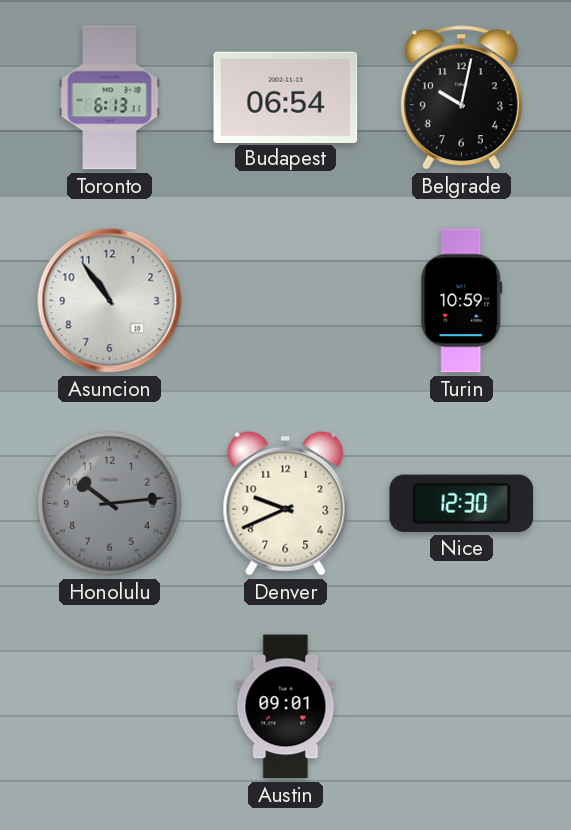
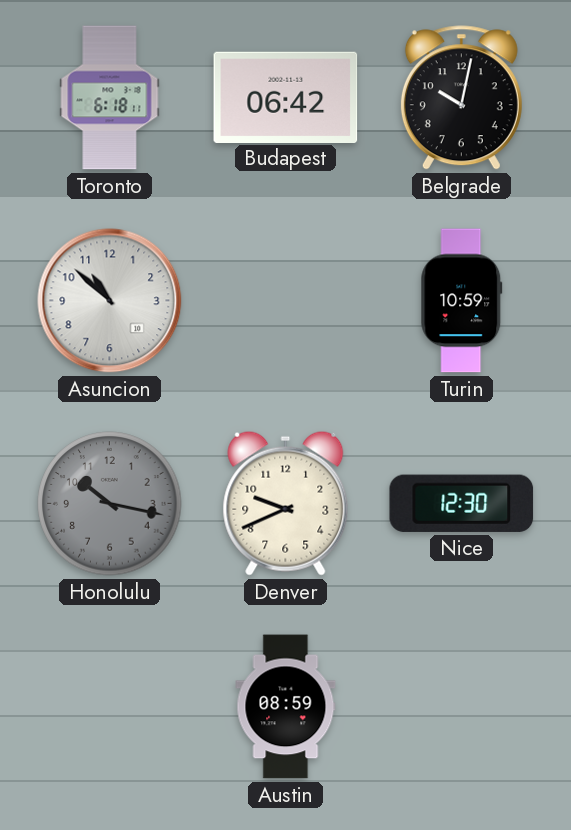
Toronto: 6:13 -> 6:18 (110, 98)
Budapest: 06:54 -> 06:42 (286, 97)
Asuncion: 10:54 -> 10:52 (110, 301)
Honolulu: 10:14 -> 10:17 (110, 504)
Austin: 09:01 -> 08:59 (286, 707)
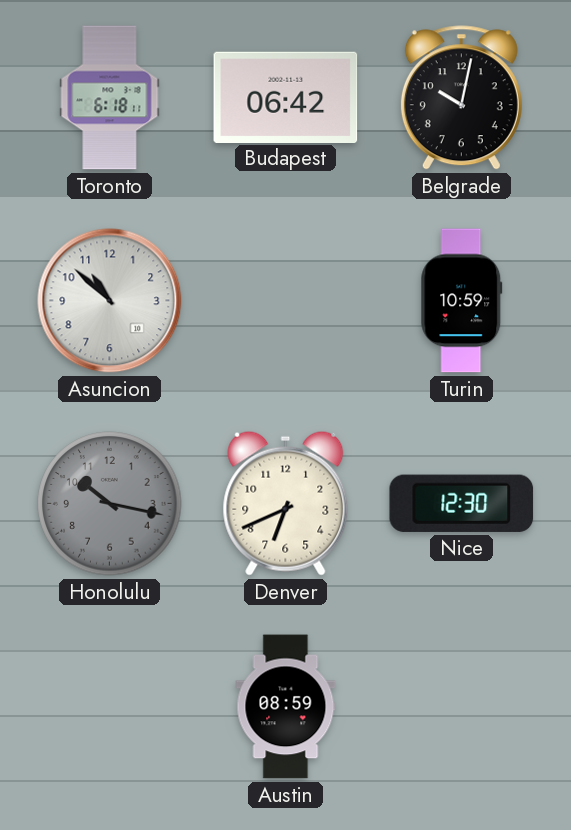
Denver: 9:41 -> 6:41 (286, 503)
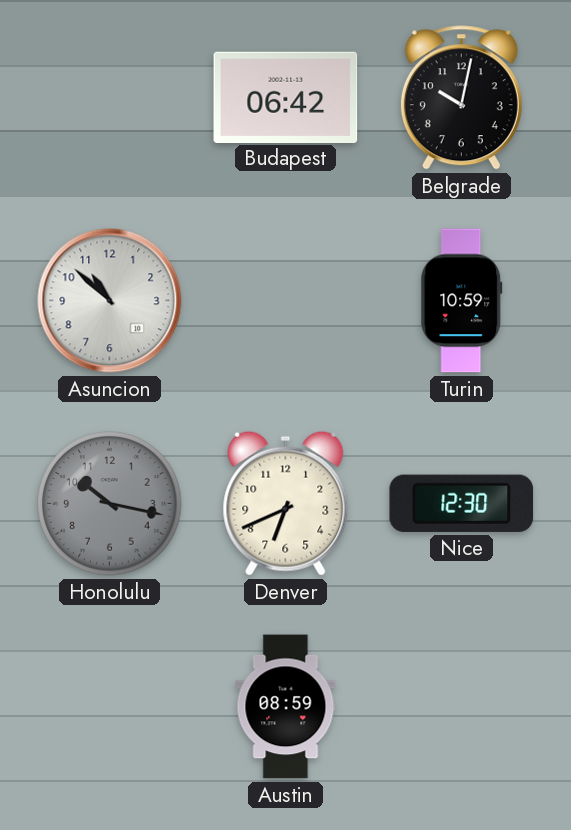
Toronto: 6:18 -> none (110, 98)
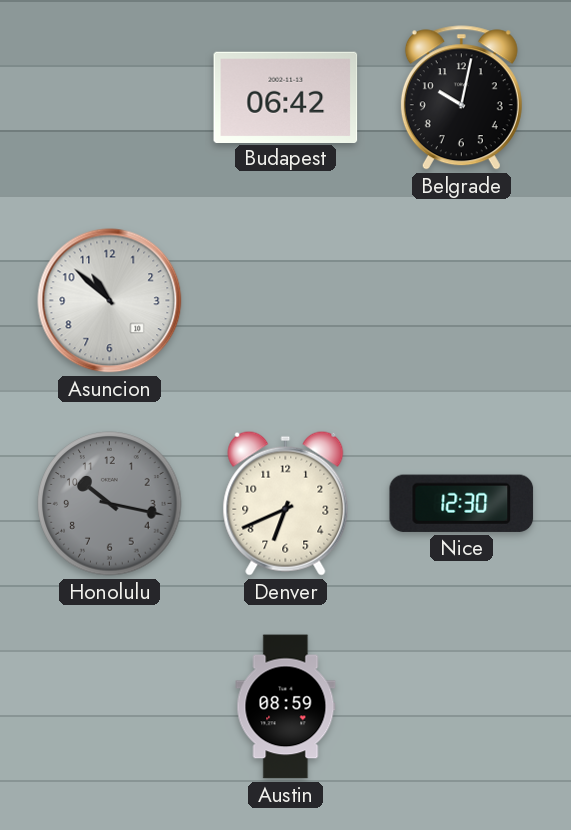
Turin: 10:59 -> none (462, 301)
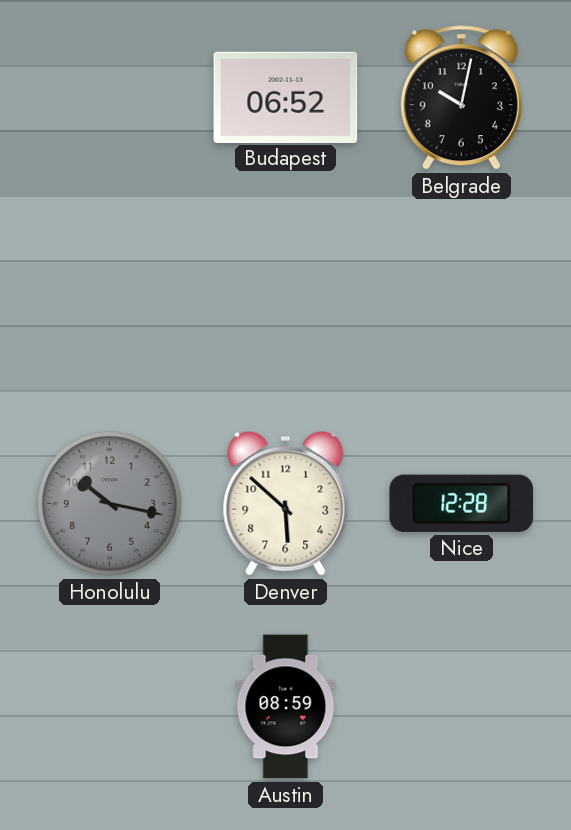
Budapest: 06:42 -> 06:52 (286, 97)
Asuncion: 10:52 -> none (110, 301)
Denver: 6:41 -> 5:52 (286, 503)
Nice: 12:30 -> 12:28 (462, 503)
